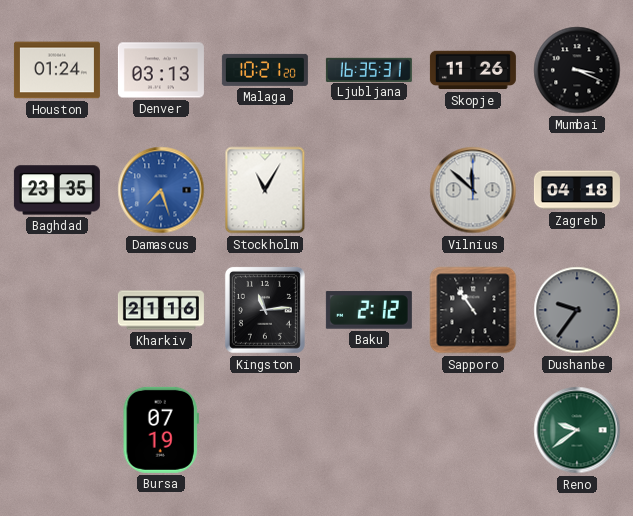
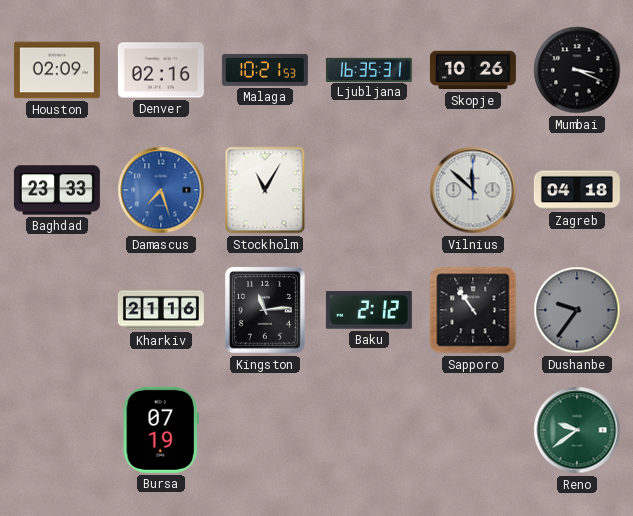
Houston: 01:24 -> 02:09 (57, 70)
Denver: 03:13 -> 02:16 (161, 70)
Malaga: 10:21:20 -> 10:21:53 (265, 70)
Skopje: 11:26 -> 10:26 (473, 70)
Baghdad: 23:35 -> 23:33 (57, 190)
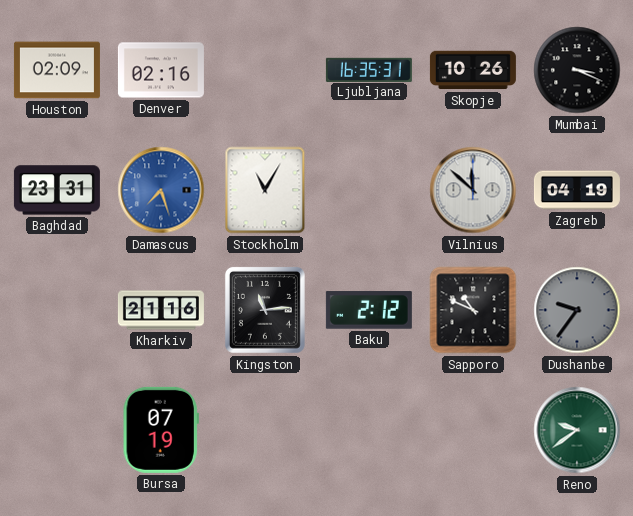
Malaga: 10:21 -> none (265, 70)
Baghdad: 23:33 -> 23:31 (57, 190)
Zagreb: 04:18 -> 04:19 (577, 190)
Sapporo: 10:54 -> 10:49 (473, 310)
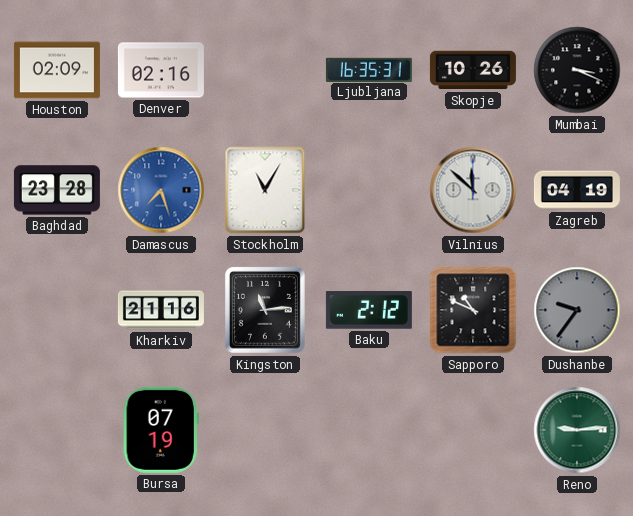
Baghdad: 23:31 -> 23:28 (57, 190)
Reno: 9:39 -> 9:14 (577, 430)
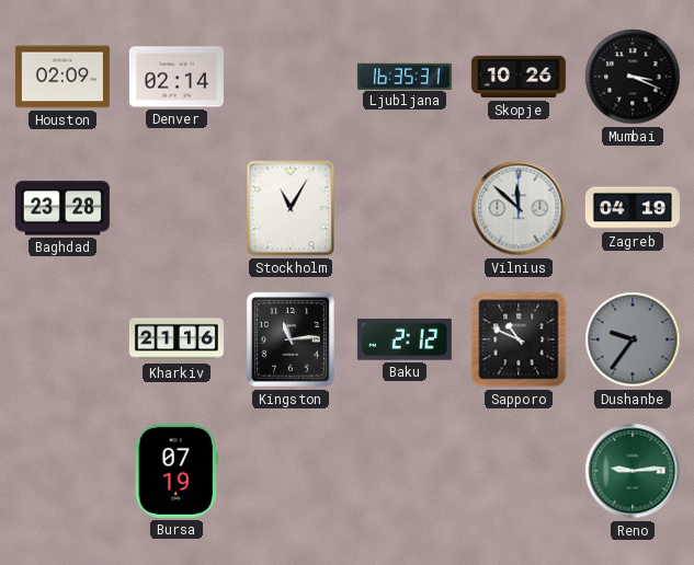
Denver: 02:16 -> 02:14 (177, 77)
Damascus: 7:27 -> none (161, 190)
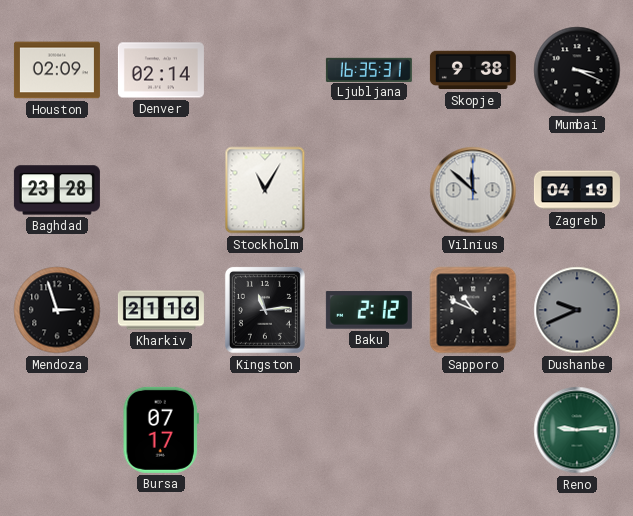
Skopje: 10:26 -> 9:38 (473, 70)
Mendoza: none -> 2:57 (57, 310)
Dushanbe: 9:36 -> 9:41 (577, 310)
Bursa: 07:19 -> 07:17 (161, 430)
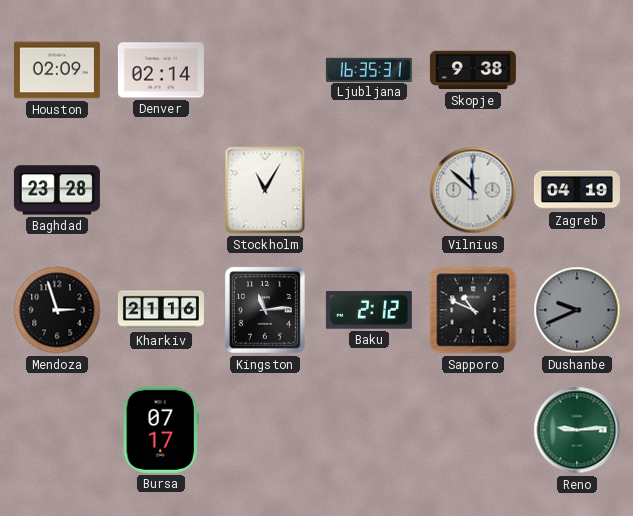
Mumbai: 3:19 -> none (577, 70)
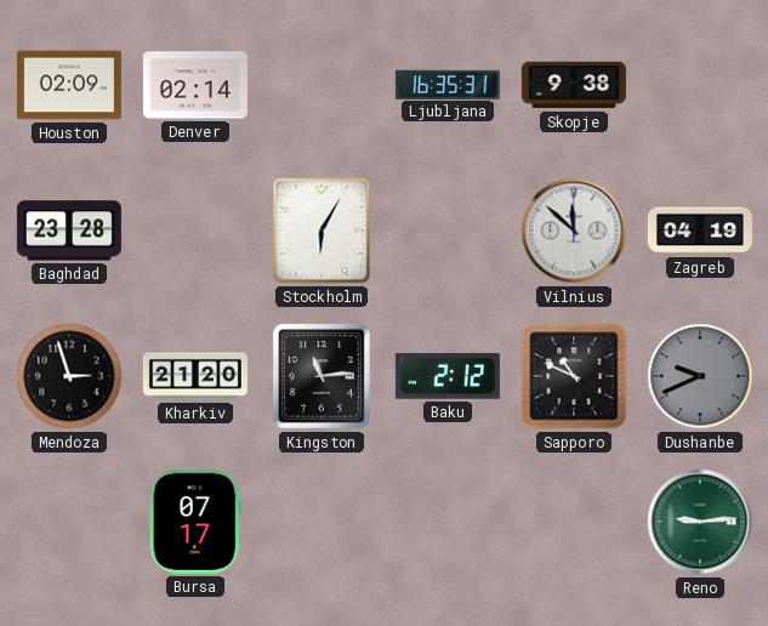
Stockholm: 11:05 -> 6:05 (322, 231)
Kharkiv: 21:16 -> 21:20 (195, 376)
